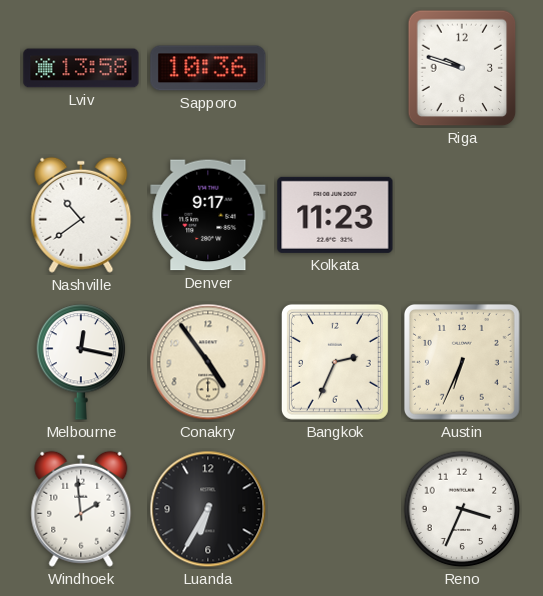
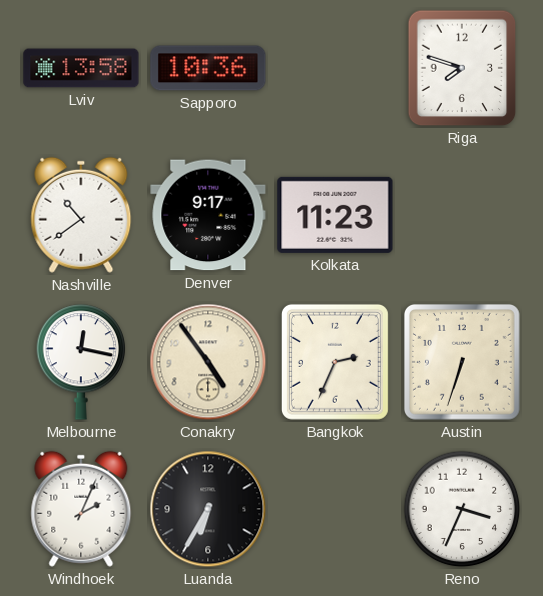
Riga: 9:48 -> 7:48 (462, 68)
Austin: 6:34 -> 6:33 (462, 362)
Windhoek: 1:59 -> 2:04 (81, 509)
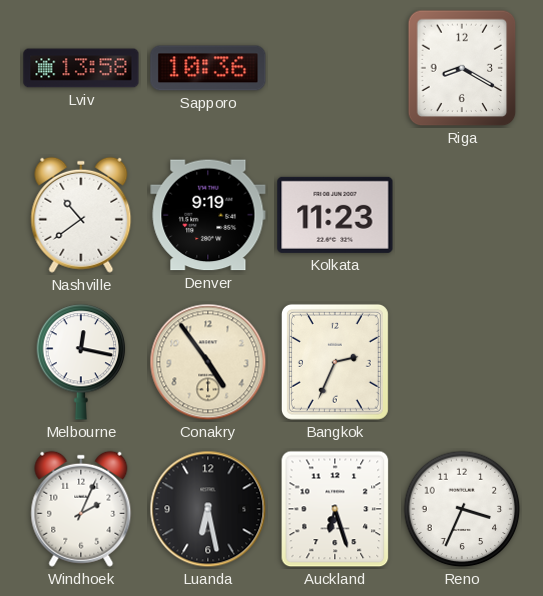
Riga: 7:48 -> 8:20 (462, 68)
Denver: 9:17 -> 9:19 (208, 215)
Austin: 6:33 -> none (462, 362)
Luanda: 6:35 -> 6:28 (208, 509)
Auckland: none -> 6:27 (335, 509)
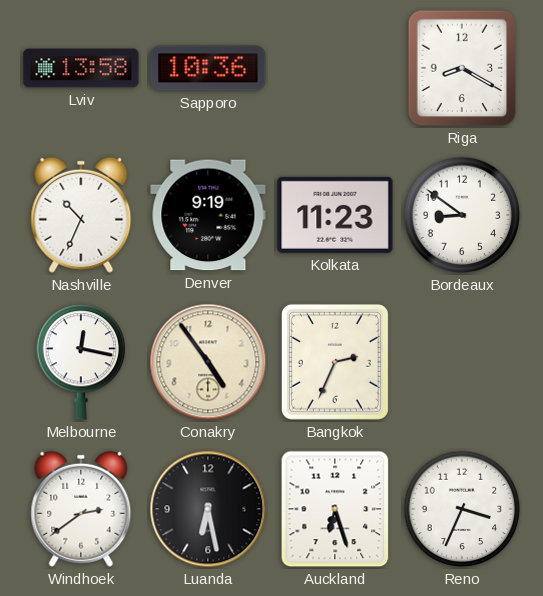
Nashville: 10:39 -> 10:34 (81, 215)
Bordeaux: none -> 8:51 (462, 215)
Windhoek: 2:04 -> 2:39 (81, 509)
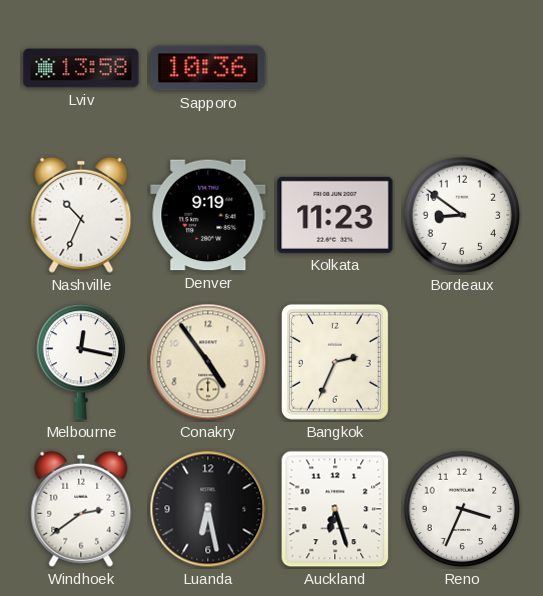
Riga: 8:20 -> none (462, 68)
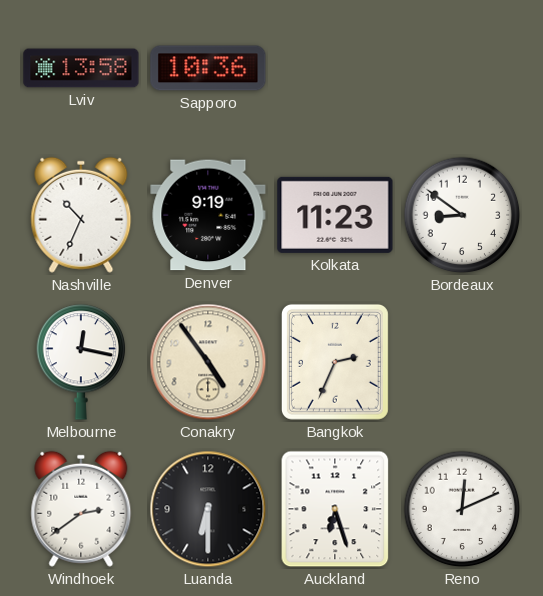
Luanda: 6:28 -> 6:30 (208, 509)
Reno: 3:34 -> 12:11 (462, 509)
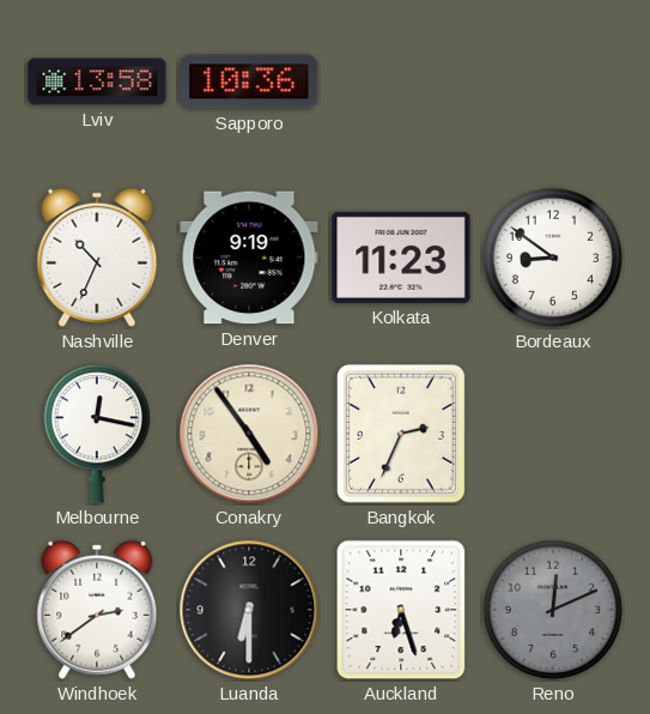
Reno dial: white -> grey (553, 610)
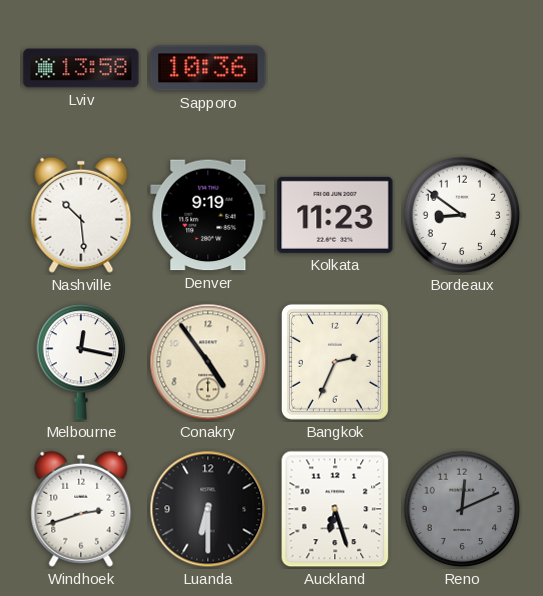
Nashville: 10:34 -> 10:29 (81, 215)
Windhoek: 2:39 -> 2:42 (81, 509)
